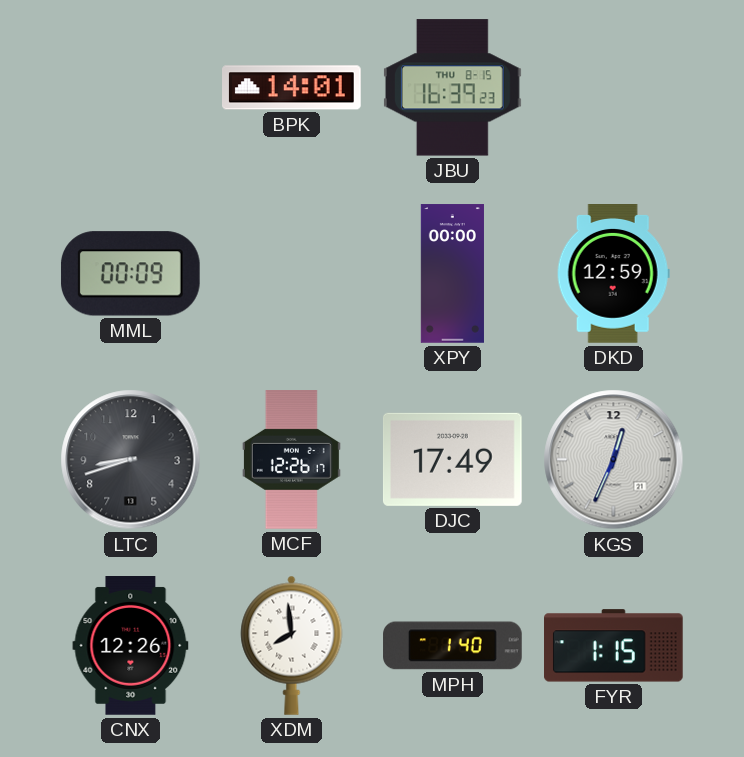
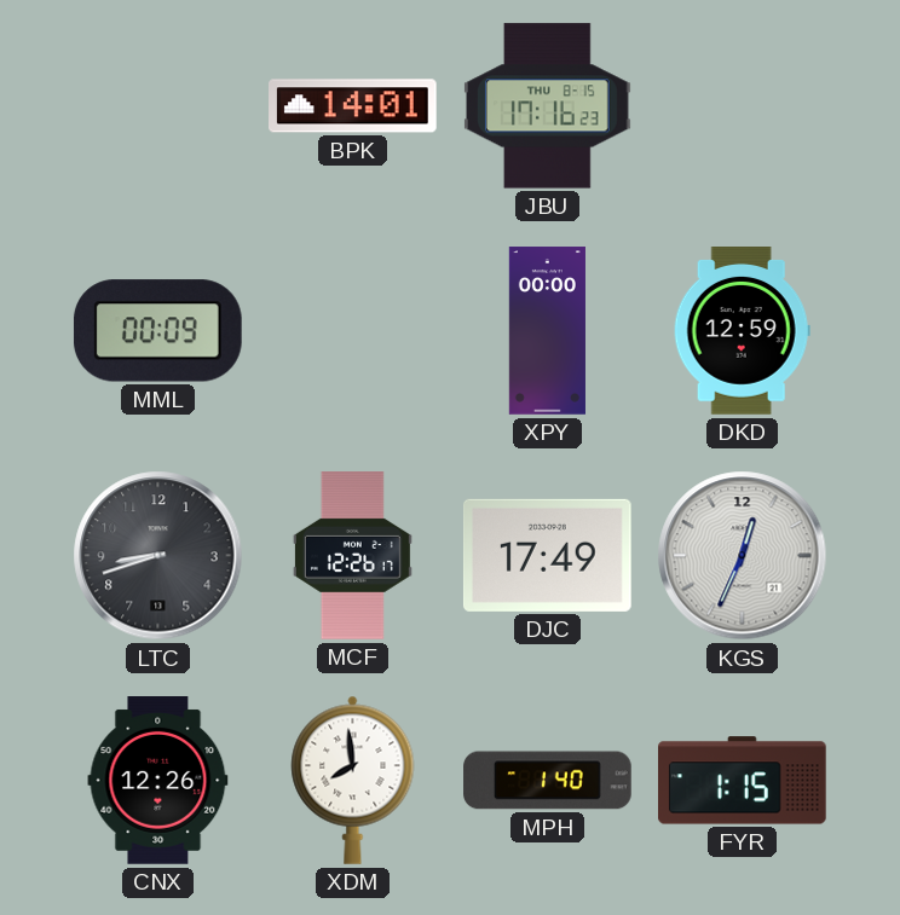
JBU: 16:39 -> 17:16 (548, 106)
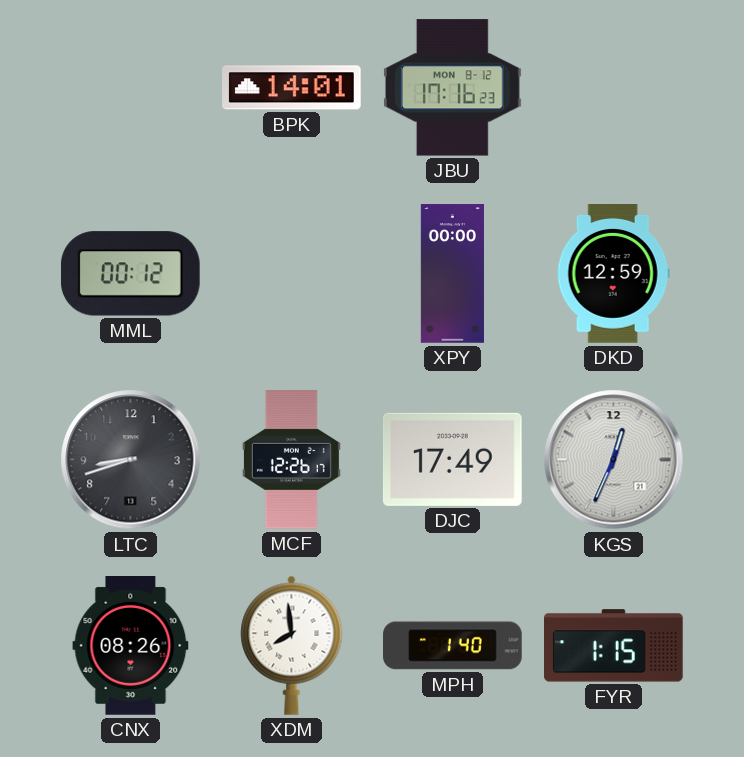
JBU date: THU 8-15 -> MON 8-12 (453, 88)
MML: 00:09 -> 00:12 (130, 274)
CNX: 12:26 -> 08:26 (131, 646)
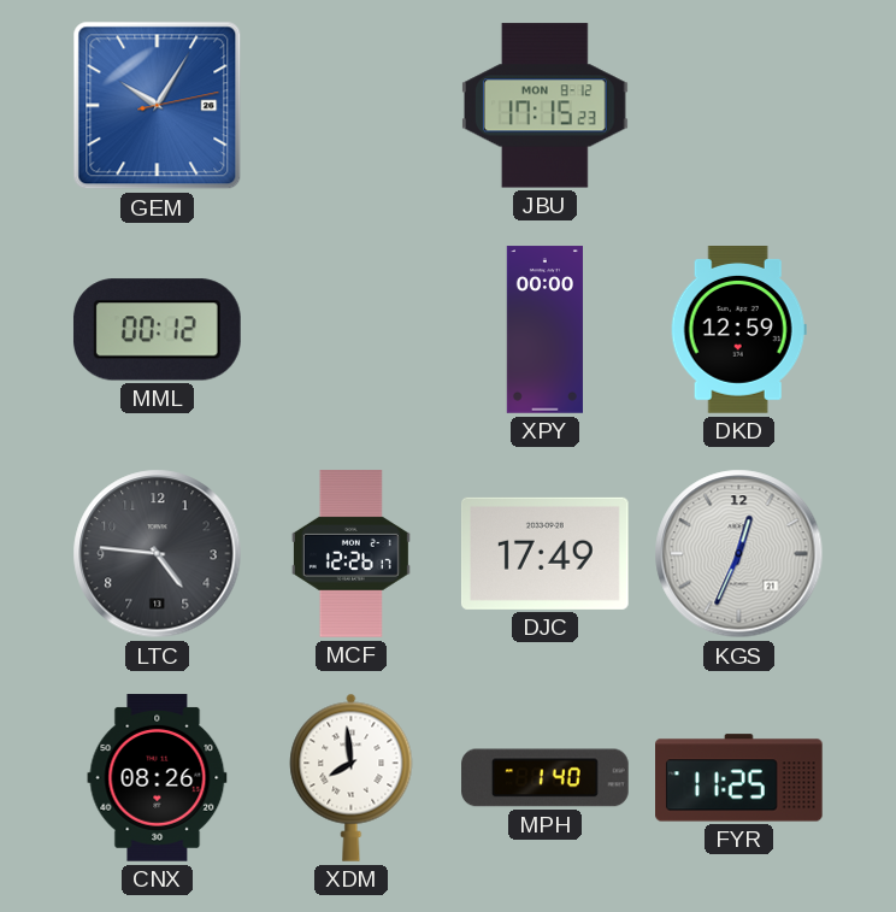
GEM: none -> 10:05 (158, 106)
BPK: 14:01 -> none (292, 88)
JBU: 17:16 -> 17:15 (546, 106)
LTC: 8:42 -> 4:46 (158, 554)
FYR: 1:15 -> 11:25 (739, 778)
